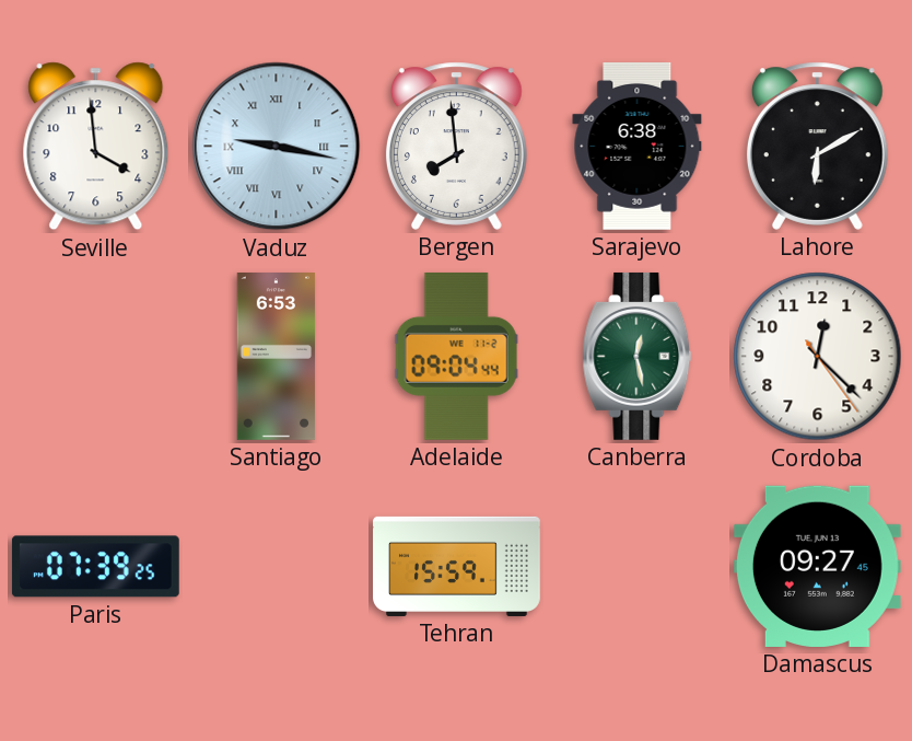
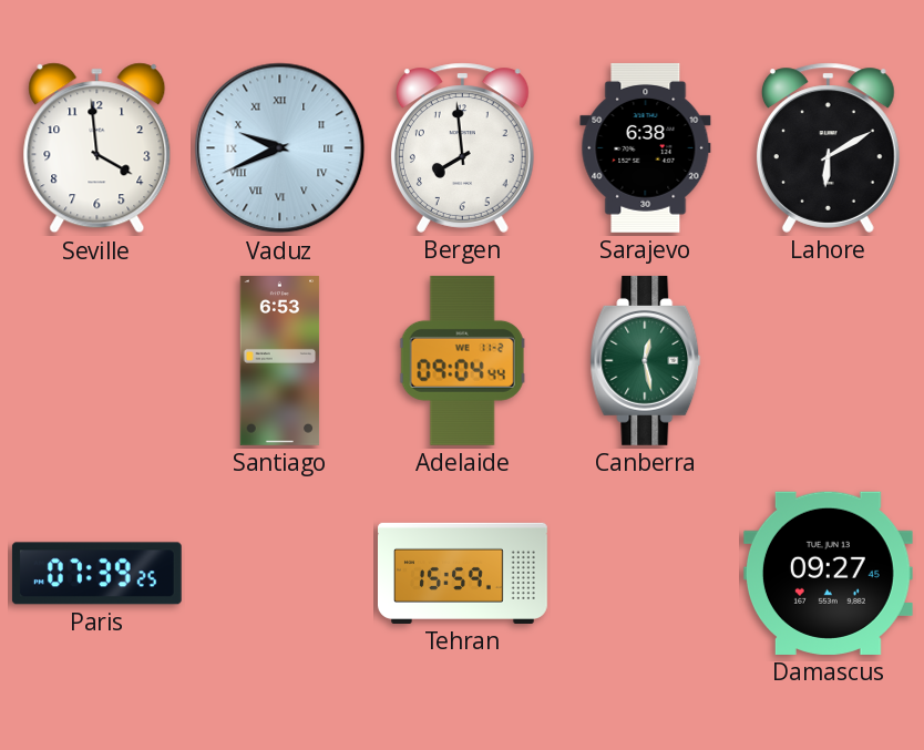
Vaduz: 9:17 -> 9:41 (280, 148)
Cordoba: 12:22 -> none (818, 357)
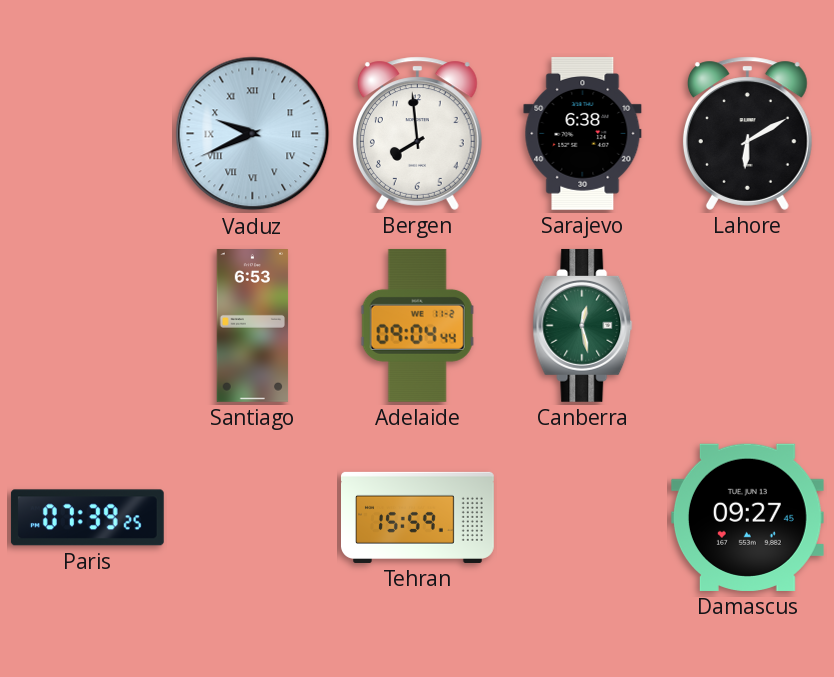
Seville: 3:59 -> none (97, 148)
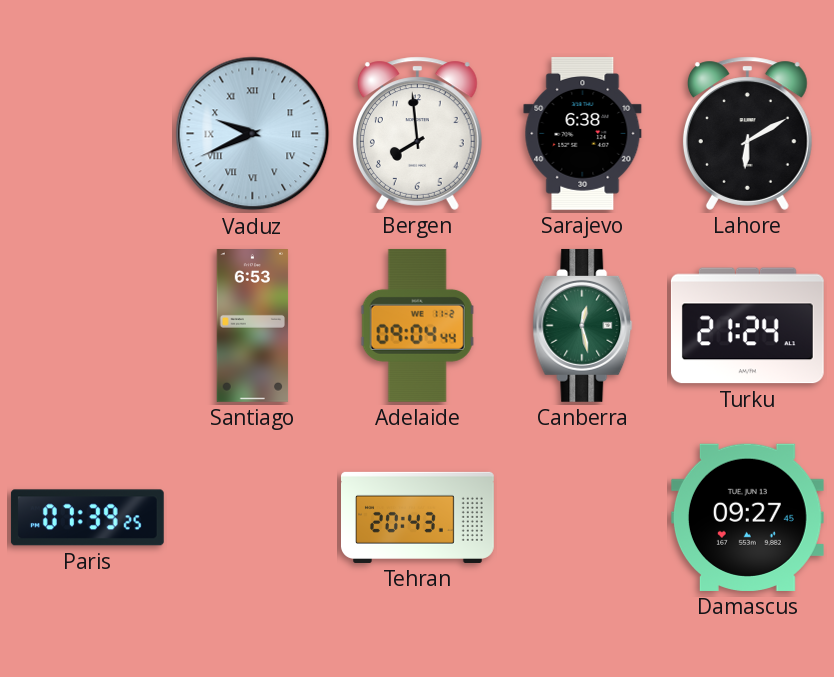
Turku: none -> 21:24 (747, 326)
Tehran: 15:59 -> 20:43 (418, 517)
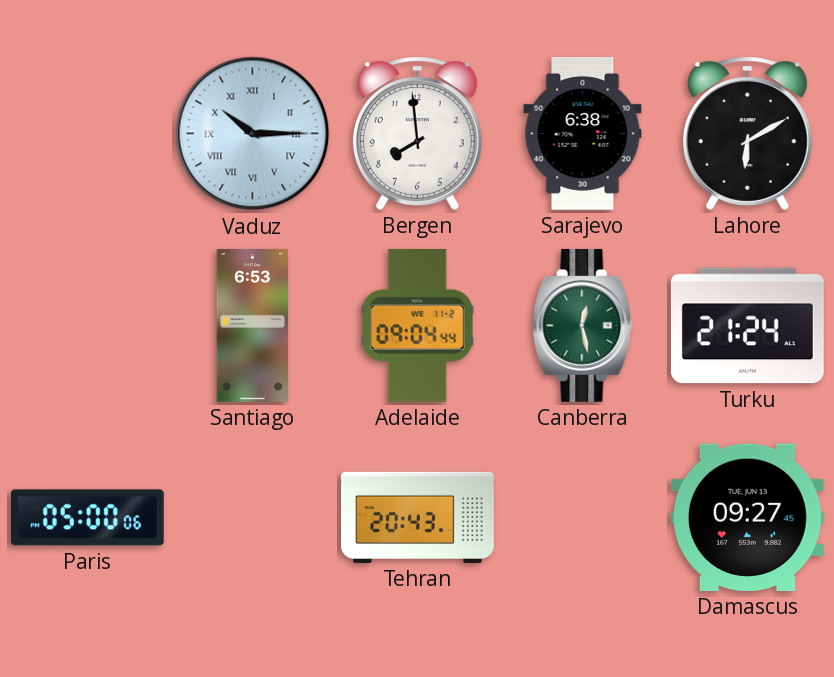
Vaduz: 9:41 -> 10:15 (253, 134)
Paris: 07:39 -> 05:00 (87, 518)
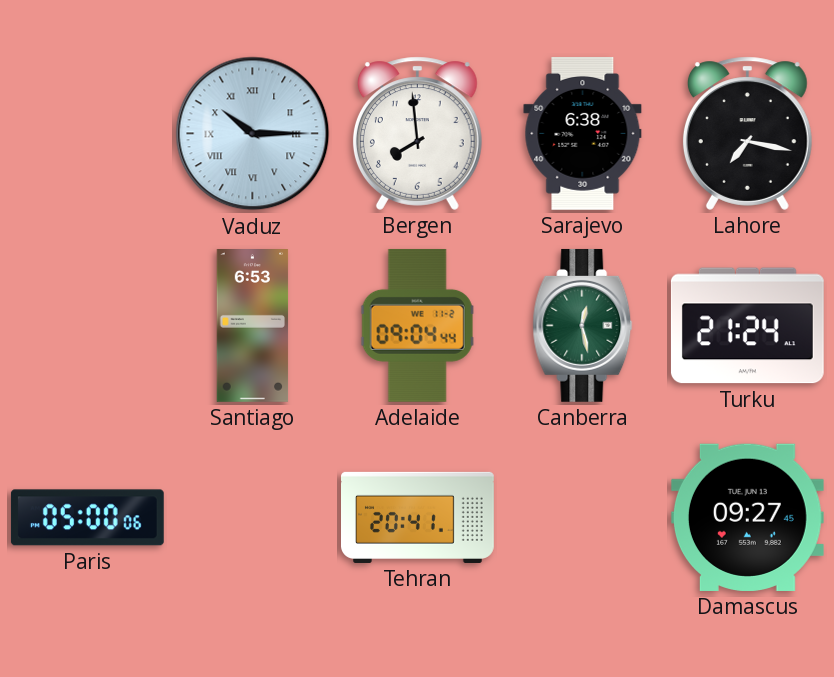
Lahore: 6:10 -> 7:17 (747, 133)
Tehran: 20:43 -> 20:41 (418, 517)
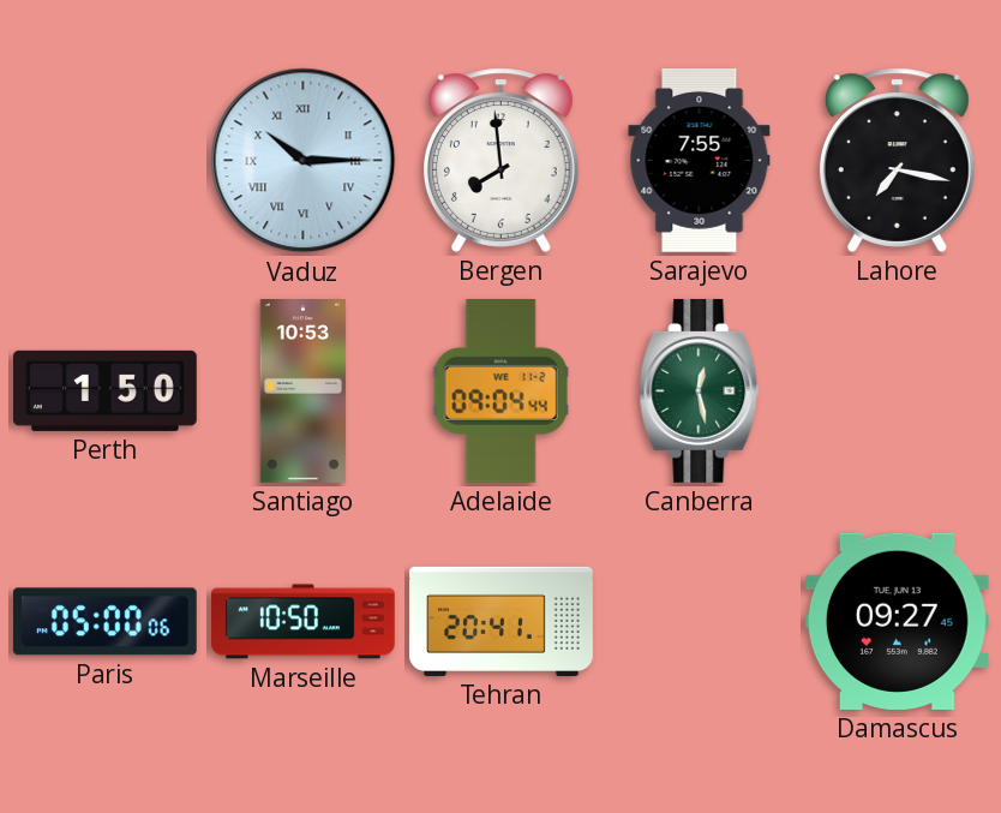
Sarajevo: 6:38 -> 7:55 (700, 160)
Perth: none -> 1:50 (104, 390)
Santiago: 6:53 -> 10:53 (304, 391)
Turku: 21:24 -> none (747, 326)
Marseille: none -> 10:50 (302, 622)
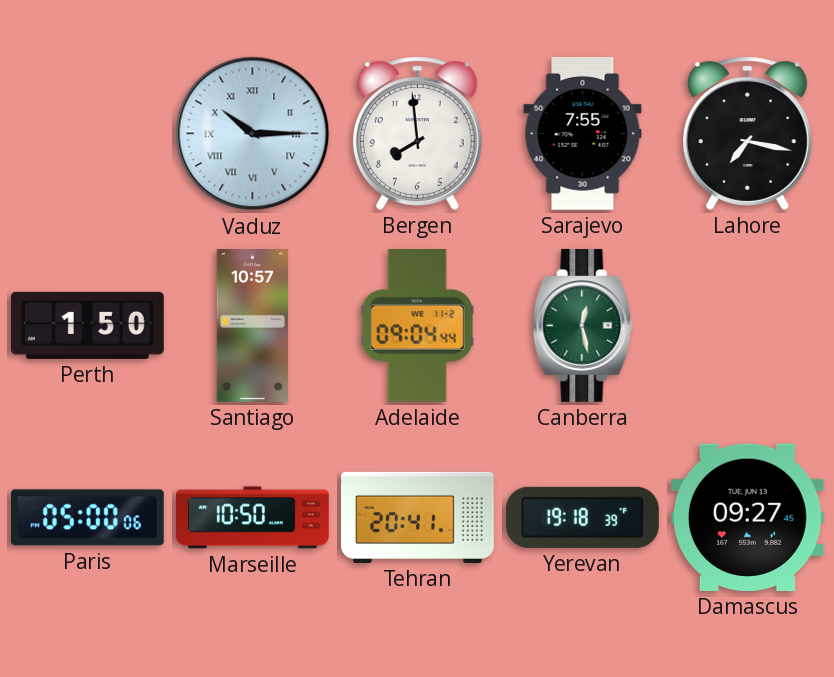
Santiago: 10:53 -> 10:57 (253, 326)
Yerevan: none -> 19:18 (582, 517)
